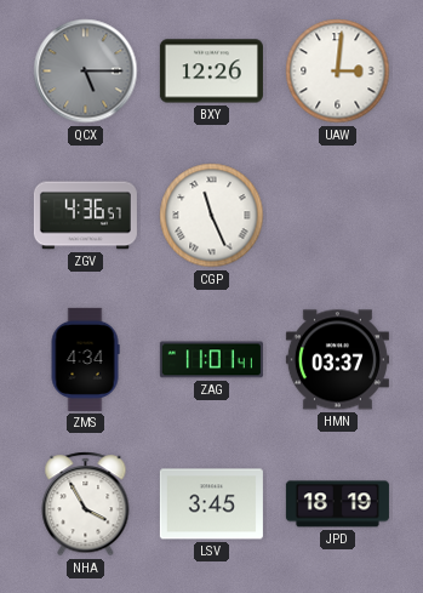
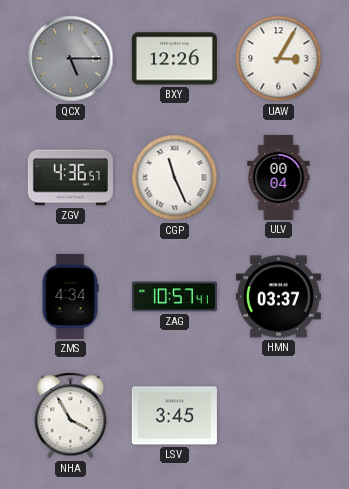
UAW: 3:01 -> 3:05 (279, 59)
ULV: none -> 00:04 (279, 177)
ZAG: 11:01 -> 10:57 (174, 297)
JPD: 18:19 -> none (337, 504)
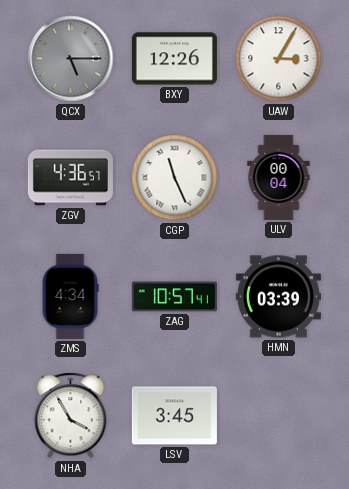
HMN: 03:37 -> 03:39 (278, 297)
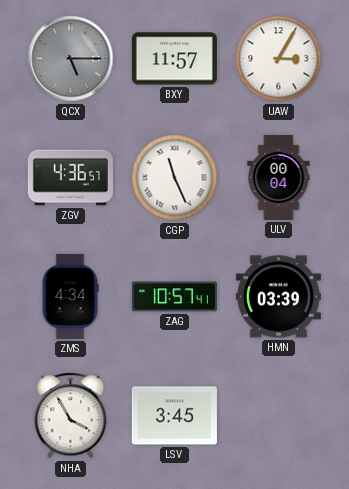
BXY: 12:26 -> 11:57 (174, 59)
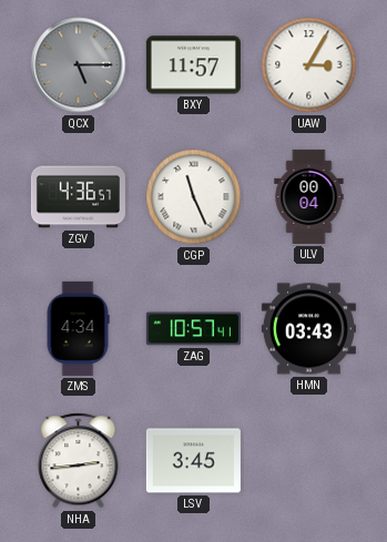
HMN: 03:39 -> 03:43 (308, 329)
NHA: 3:55 -> 2:44 (79, 461)
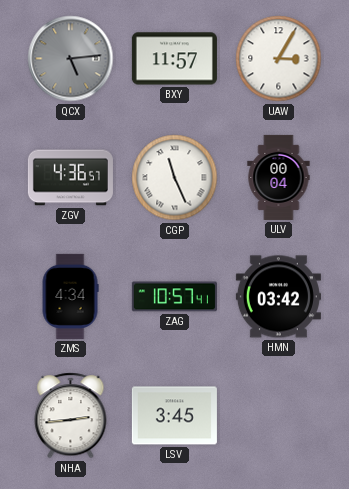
QCX: 5:15 -> 5:14 (71, 59)
HMN: 03:43 -> 03:42 (278, 297)
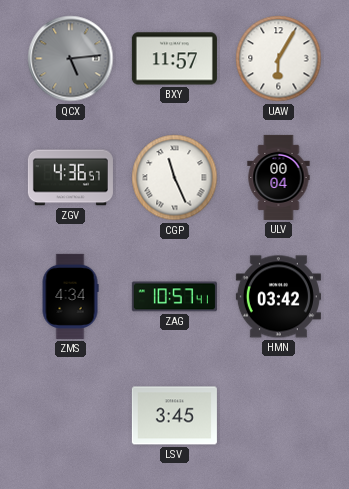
UAW: 3:05 -> 6:05 (279, 59)
NHA: 2:44 -> none (71, 416)
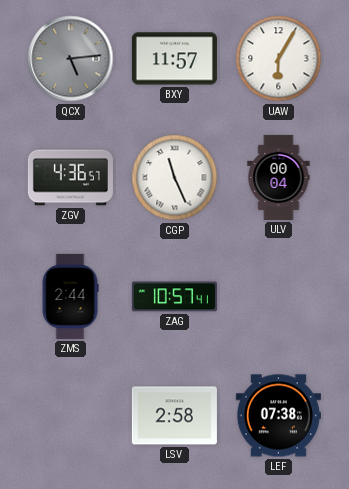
ZMS: 4:34 -> 2:44 (70, 296)
HMN: 03:42 -> none (278, 297)
LSV: 3:45 -> 2:58 (174, 416)
LEF: none -> 07:38 (278, 416)
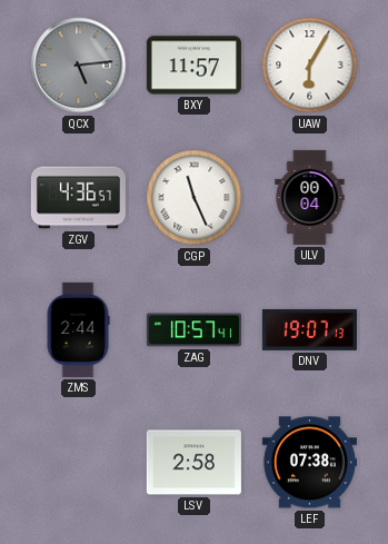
DNV: none -> 19:07 (309, 329)
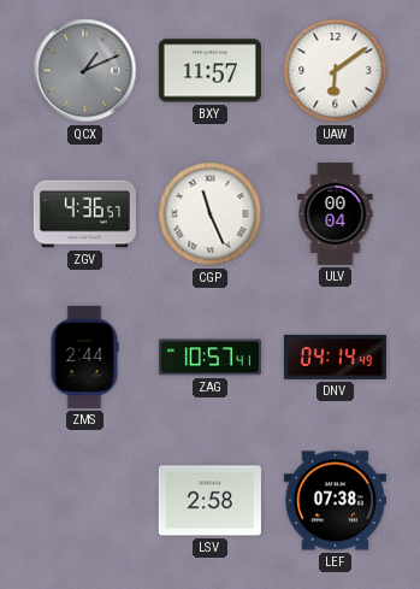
QCX: 5:14 -> 1:11 (85, 71)
UAW: 6:05 -> 6:09 (336, 71)
DNV: 19:07 -> 04:14 (335, 357)
